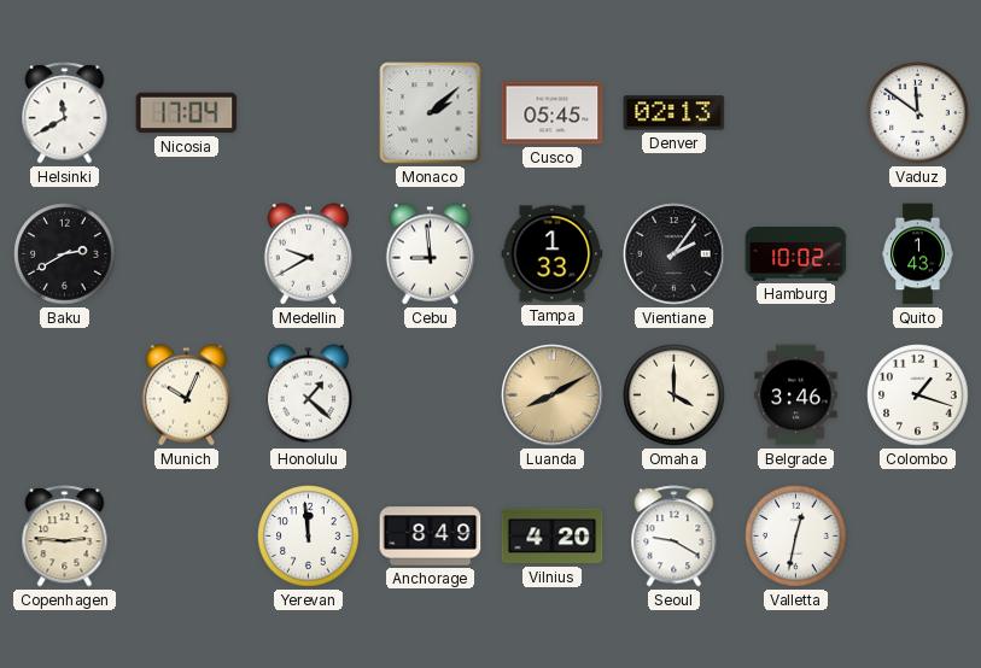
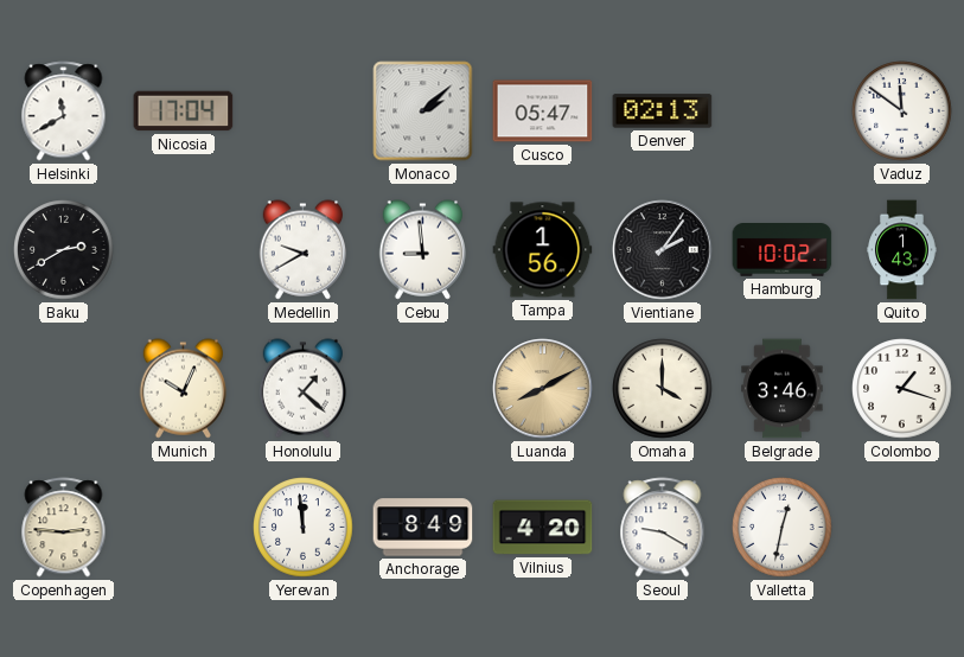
Cusco: 05:45 -> 05:47 (543, 111)
Tampa: 1:33 -> 1:56 (543, 250)
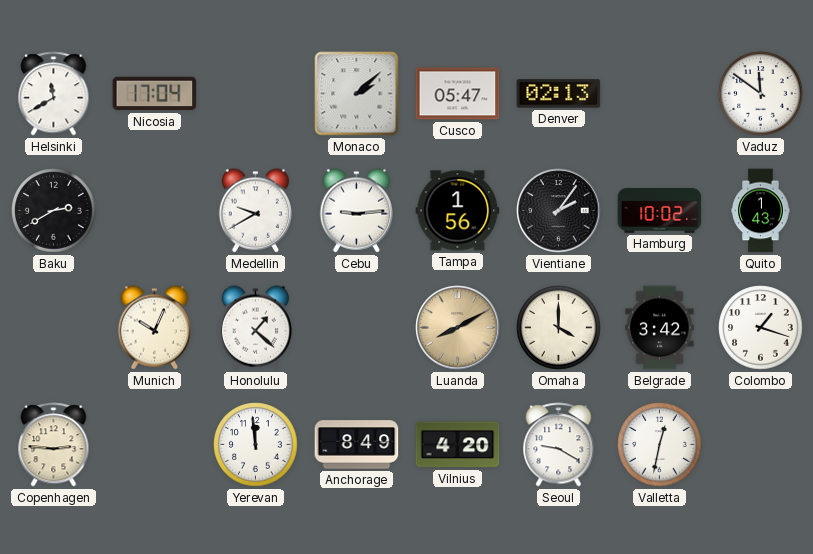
Cebu: 8:59 -> 9:14 (357, 211)
Belgrade: 3:46 -> 3:42 (660, 328)
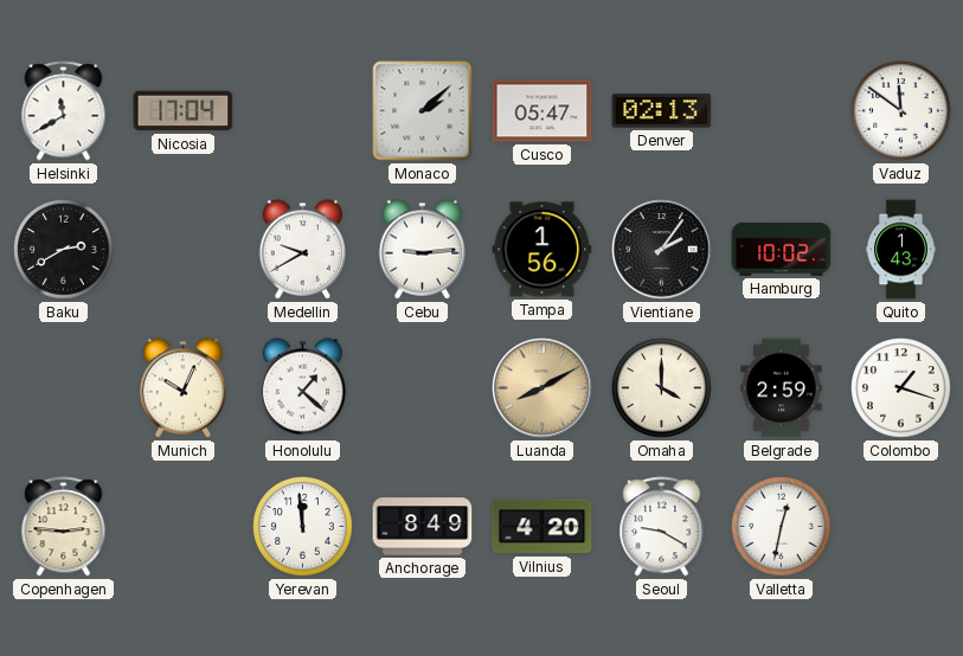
Belgrade: 3:42 -> 2:59 (782, 388)
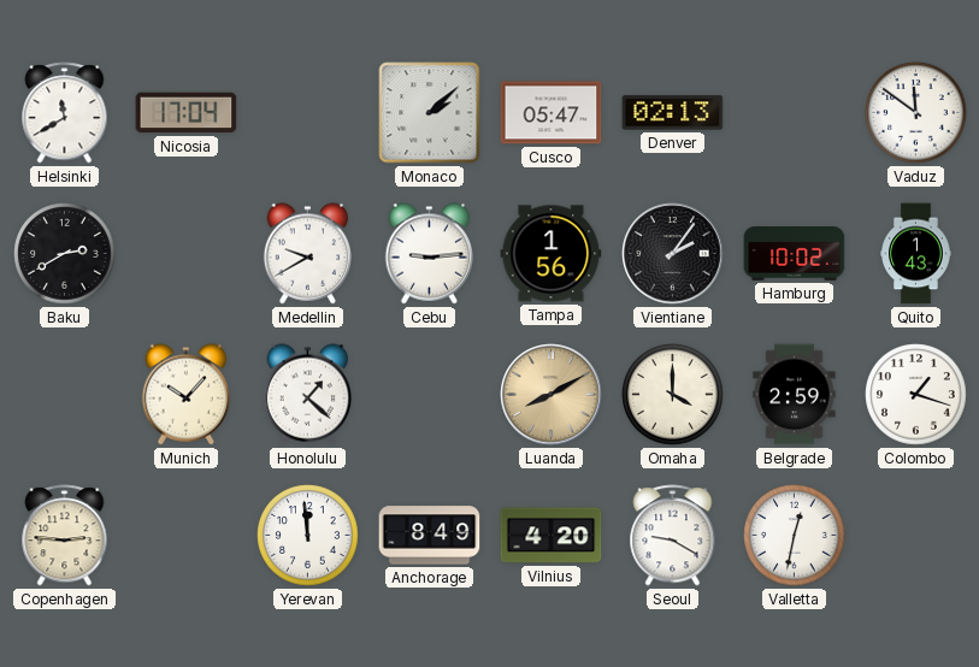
Munich: 10:04 -> 10:07 (187, 395)
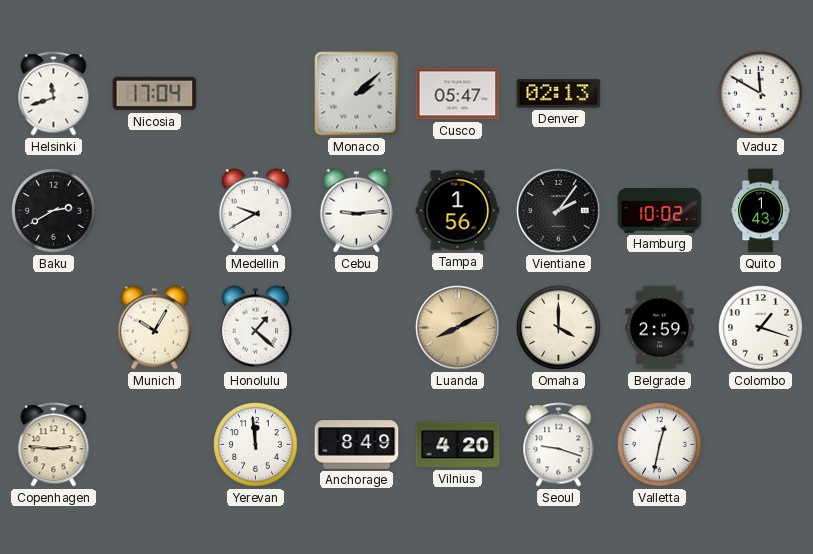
Helsinki: 11:40 -> 11:42 (54, 94)
Vaduz: 11:51 -> 11:50 (761, 94)
Munich: 10:07 -> 10:05 (155, 328)
Seoul: 9:20 -> 9:18 (559, 445)
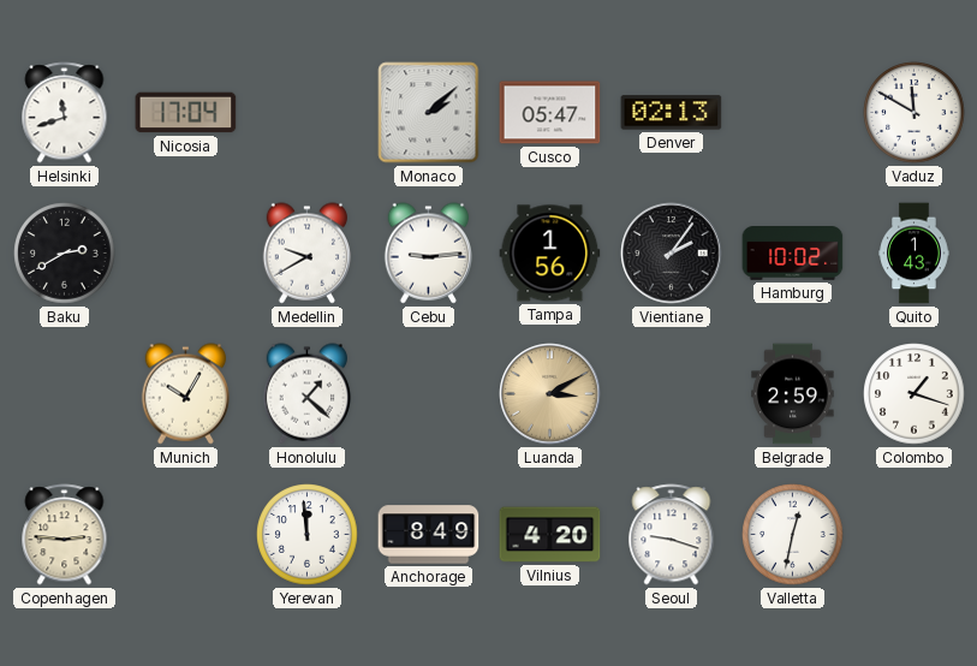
Luanda: 8:10 -> 3:10 (550, 394)
Omaha: 4:00 -> none (559, 328)
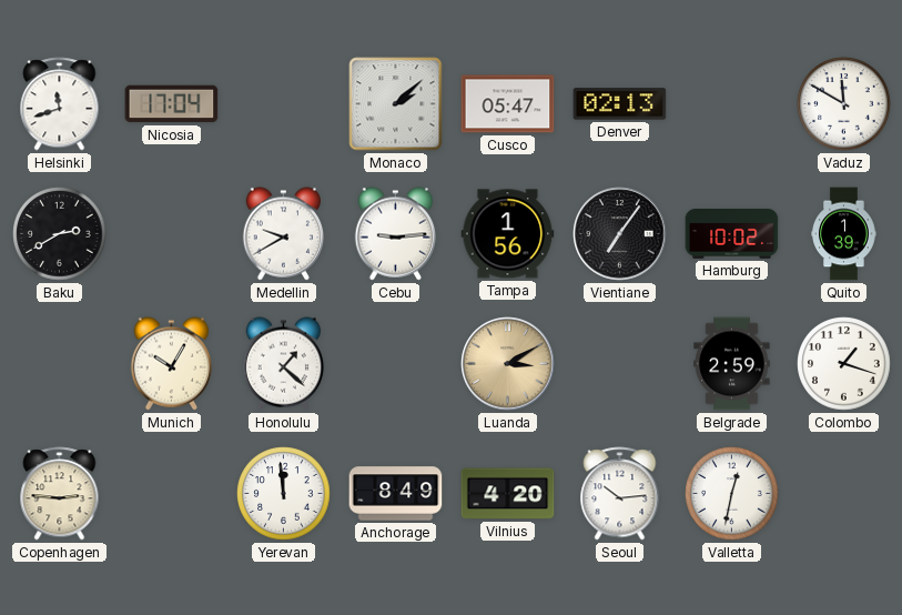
Vientiane: 2:06 -> 7:06 (620, 234)
Quito: 1:43 -> 1:39 (844, 234)
Seoul: 9:18 -> 10:14 (620, 494)
